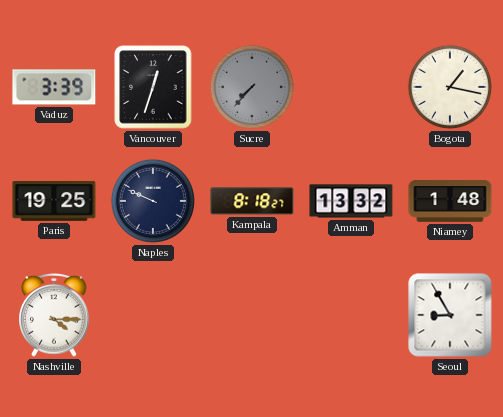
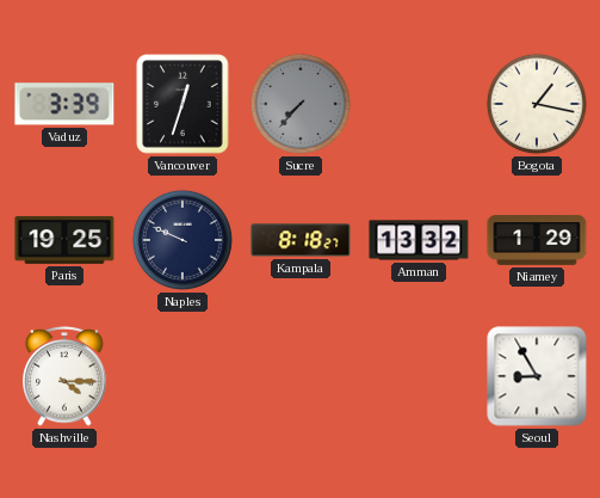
Niamey: 1:48 -> 1:29 (537, 240)
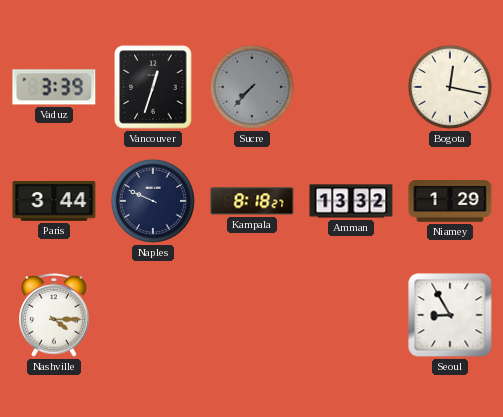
Bogota: 1:17 -> 12:17 (450, 87)
Paris: 19:25 -> 3:44 (54, 201)
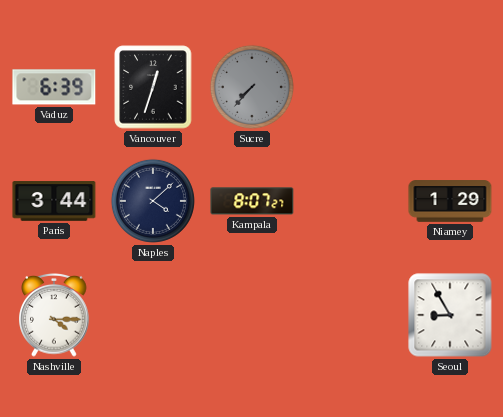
Vaduz: 3:39 -> 6:39 (54, 87)
Bogota: 12:17 -> none (450, 87)
Naples: 9:49 -> 4:08 (153, 201)
Kampala: 8:18 -> 8:07 (252, 201)
Amman: 13:32 -> none (351, 201)
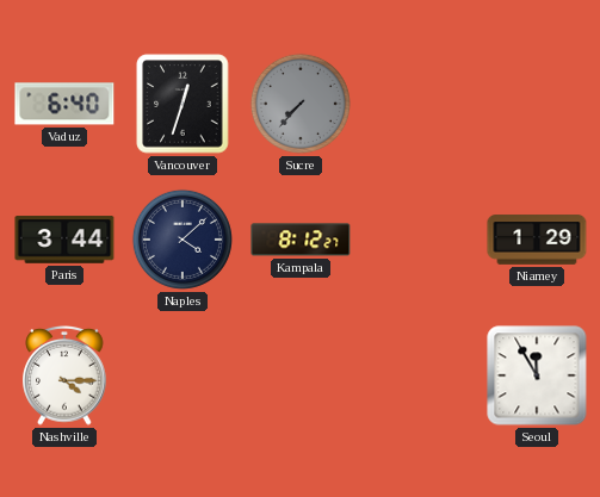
Vaduz: 6:39 -> 6:40 (64, 104)
Kampala: 8:07 -> 8:12 (301, 240)
Seoul: 8:55 -> 11:55 (537, 375)
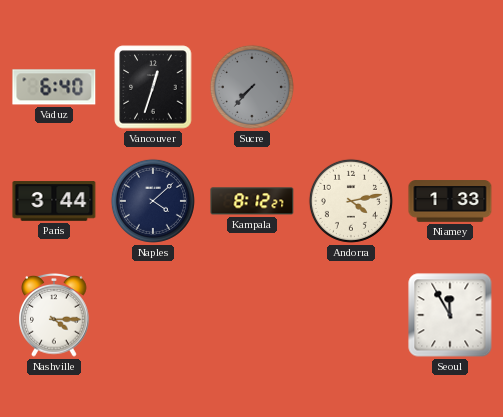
Andorra: none -> 4:13 (351, 201)
Niamey: 1:29 -> 1:33 (450, 201)
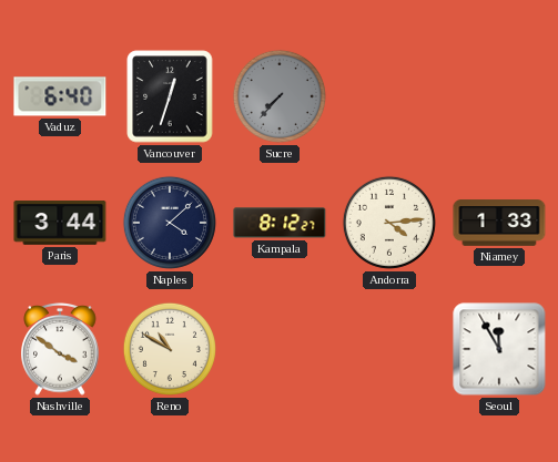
Andorra: 4:13 -> 4:14 (389, 223)
Nashville: 4:15 -> 3:51 (60, 350)
Reno: none -> 10:50 (170, 349)
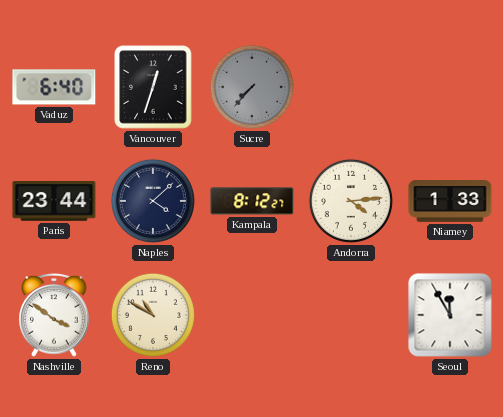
Paris: 3:44 -> 23:44 (54, 201)
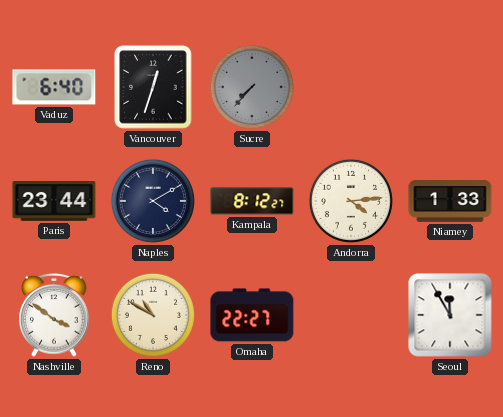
Naples: 4:08 -> 4:10 (153, 201)
Omaha: none -> 22:27 (252, 315)
